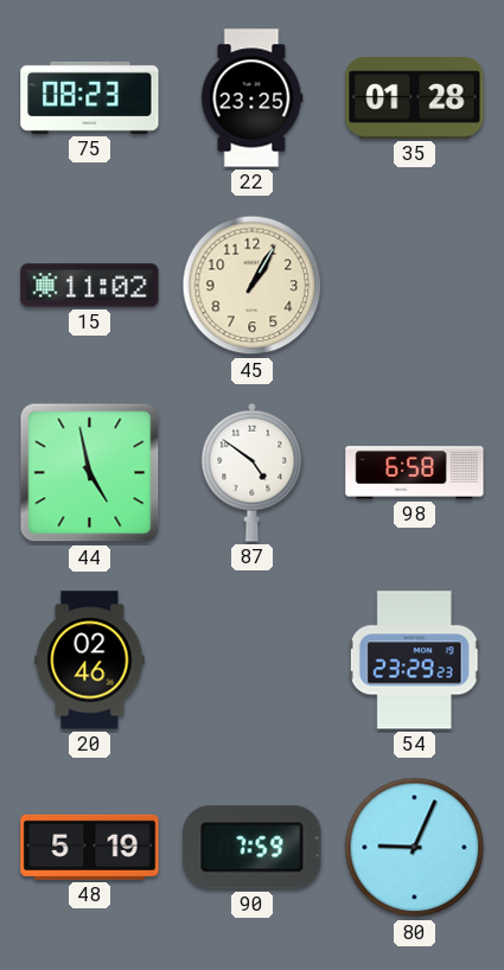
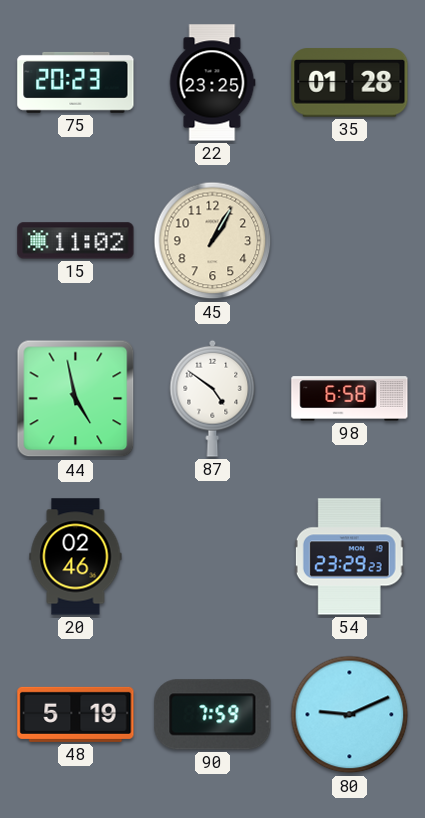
75: 08:23 -> 20:23 (76, 82)
80: 9:04 -> 9:11 (350, 715)
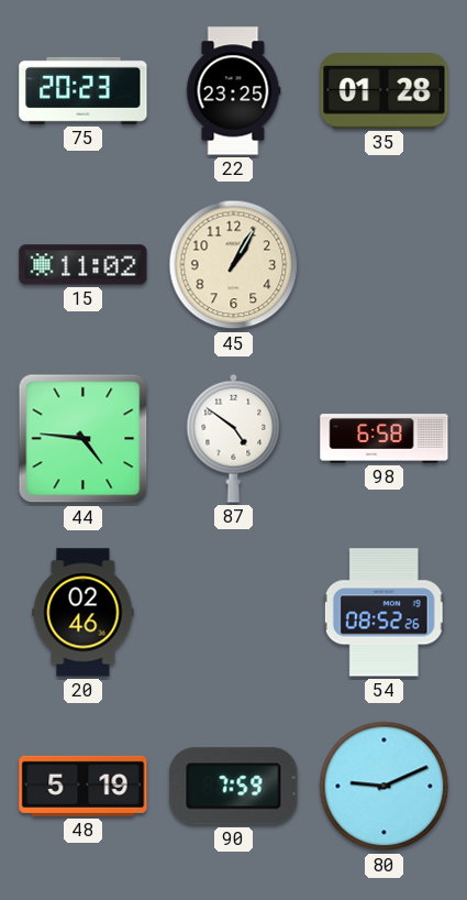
44: 4:58 -> 4:46 (84, 439)
54: 23:29 -> 08:52 (383, 613)
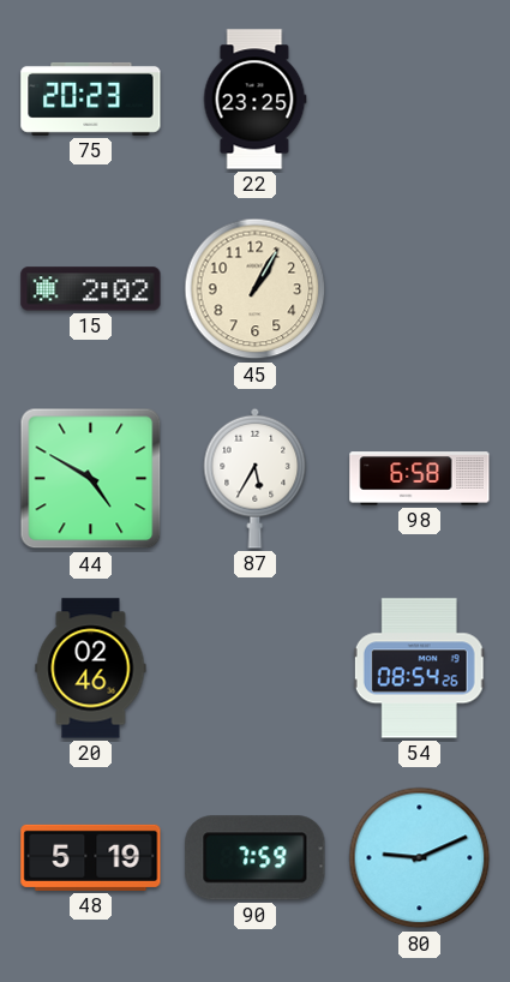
35: 01:28 -> none (385, 91)
15: 11:02 -> 2:02 (91, 289)
44: 4:46 -> 4:50 (91, 479)
87: 4:51 -> 5:35 (256, 478)
54: 08:52 -> 08:54 (419, 669)
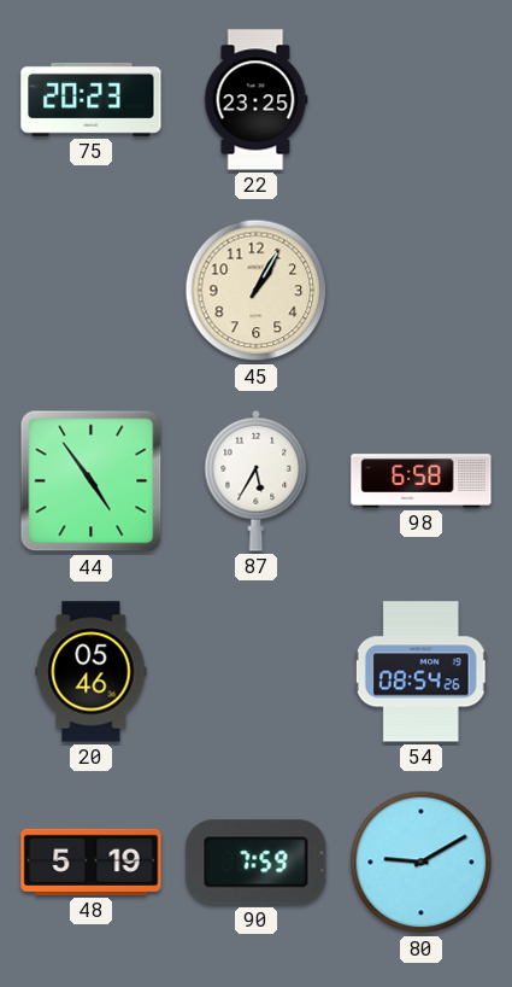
15: 2:02 -> none (91, 289)
44: 4:50 -> 4:54 (92, 481)
20: 02:46 -> 05:46 (92, 672)
80: 9:11 -> 9:10 (422, 863)
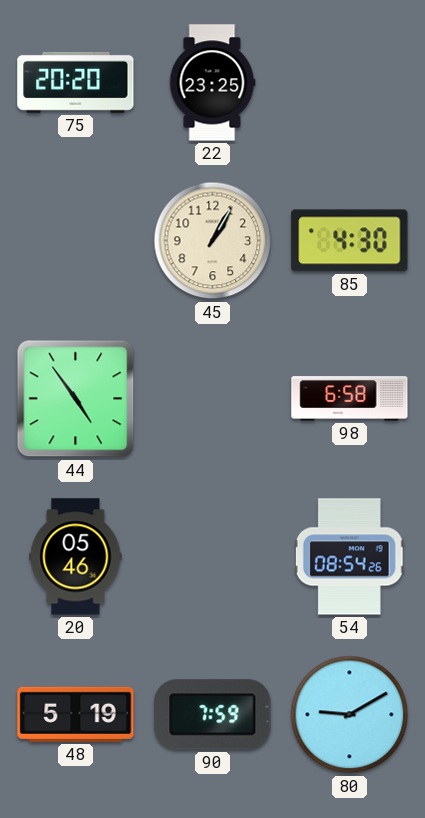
75: 20:23 -> 20:20 (76, 82)
85: none -> 4:30 (350, 241)
87: 5:35 -> none (257, 480)
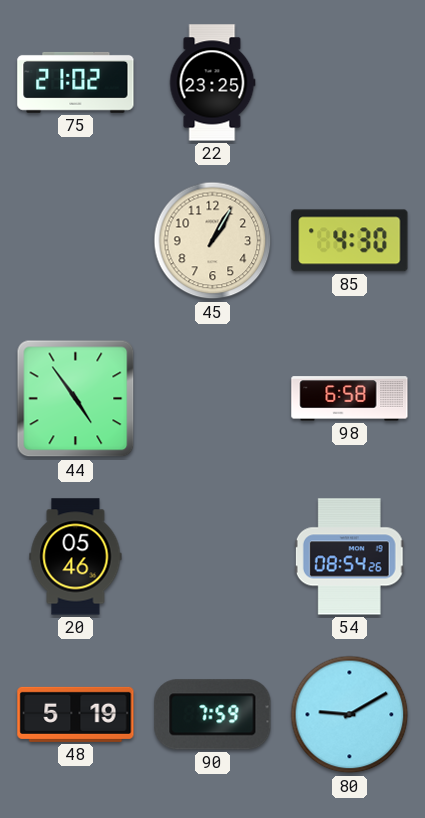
75: 20:20 -> 21:02 (76, 82)
